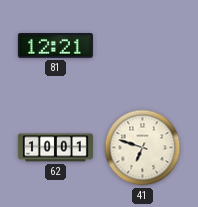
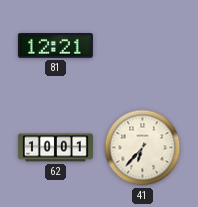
41: 6:48 -> 6:37 (143, 148)
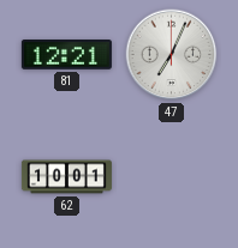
47: none -> 7:04 (172, 55)
41: 6:37 -> none (143, 148)
